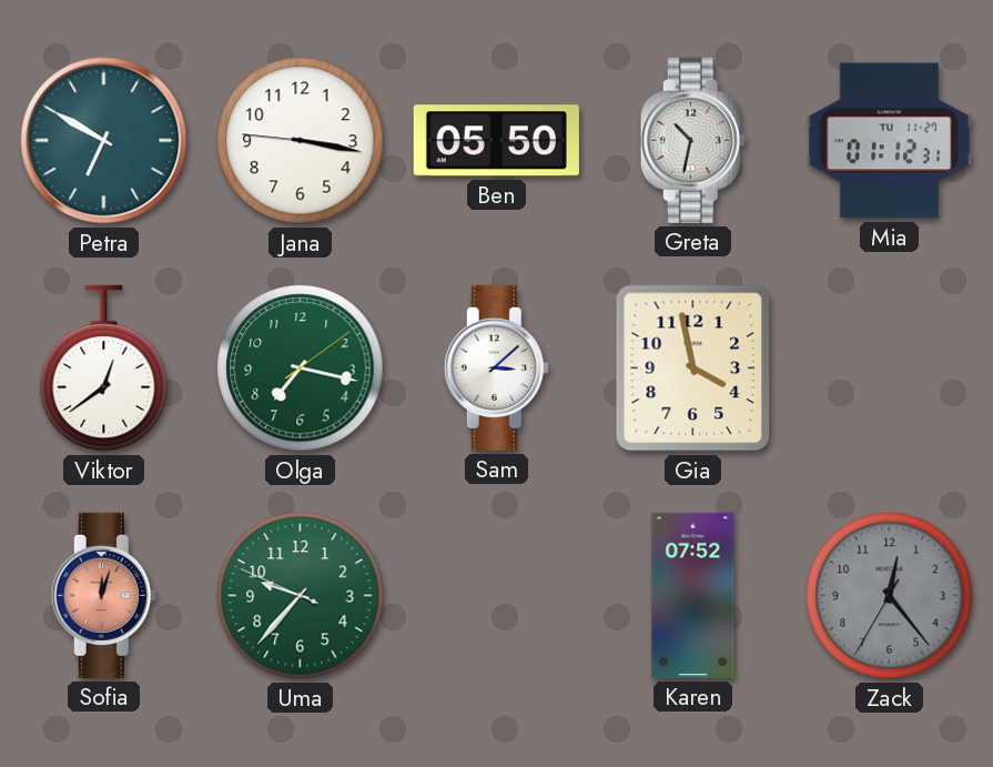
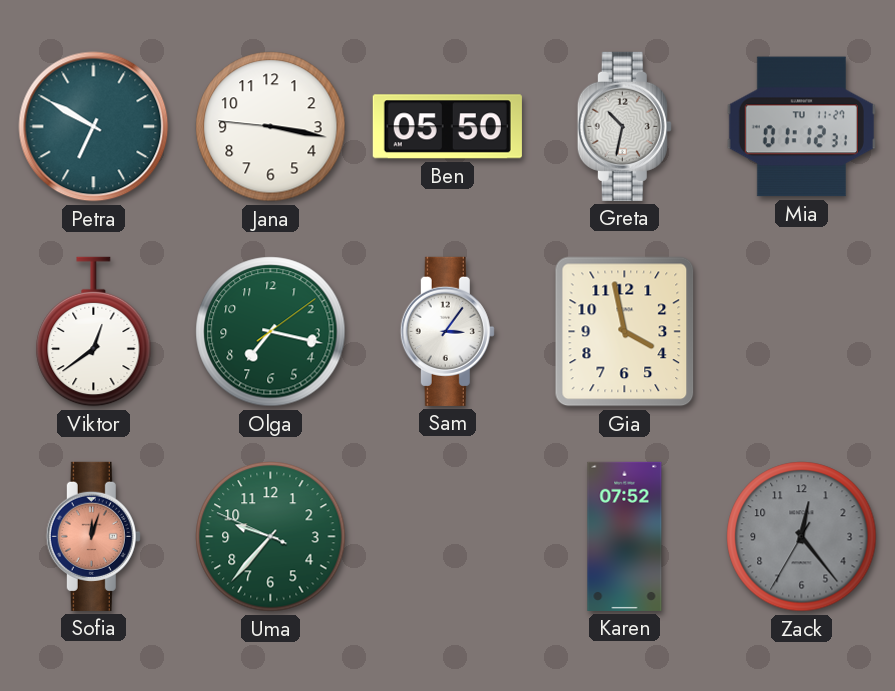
Sam: 3:08 -> 3:06 (447, 331)
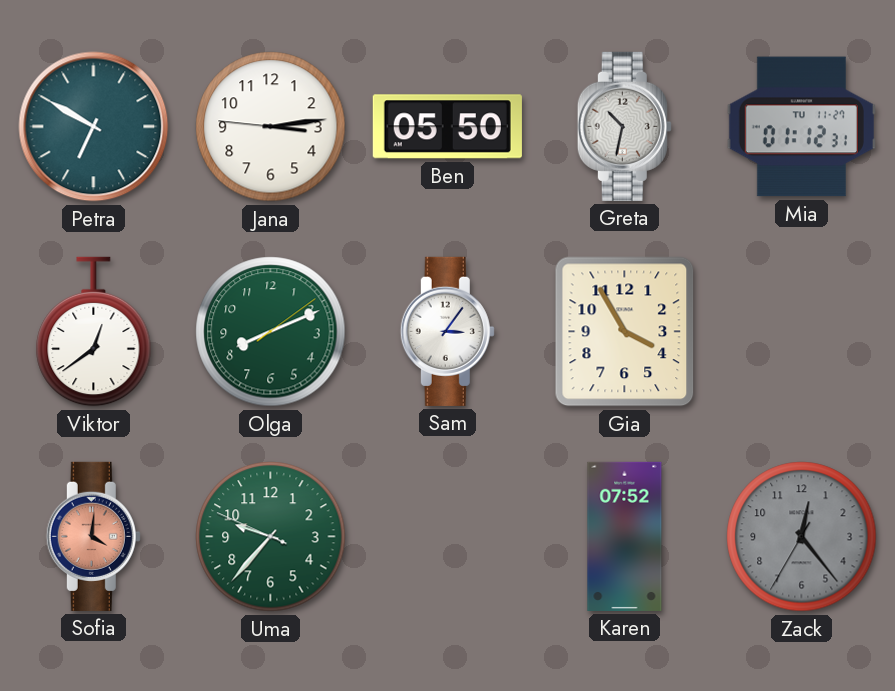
Jana: 3:16 -> 3:13 (271, 127)
Olga: 7:17 -> 8:11 (271, 332)
Gia: 3:58 -> 3:55 (625, 332)
Sofia: 12:03 -> 4:01 (93, 536)
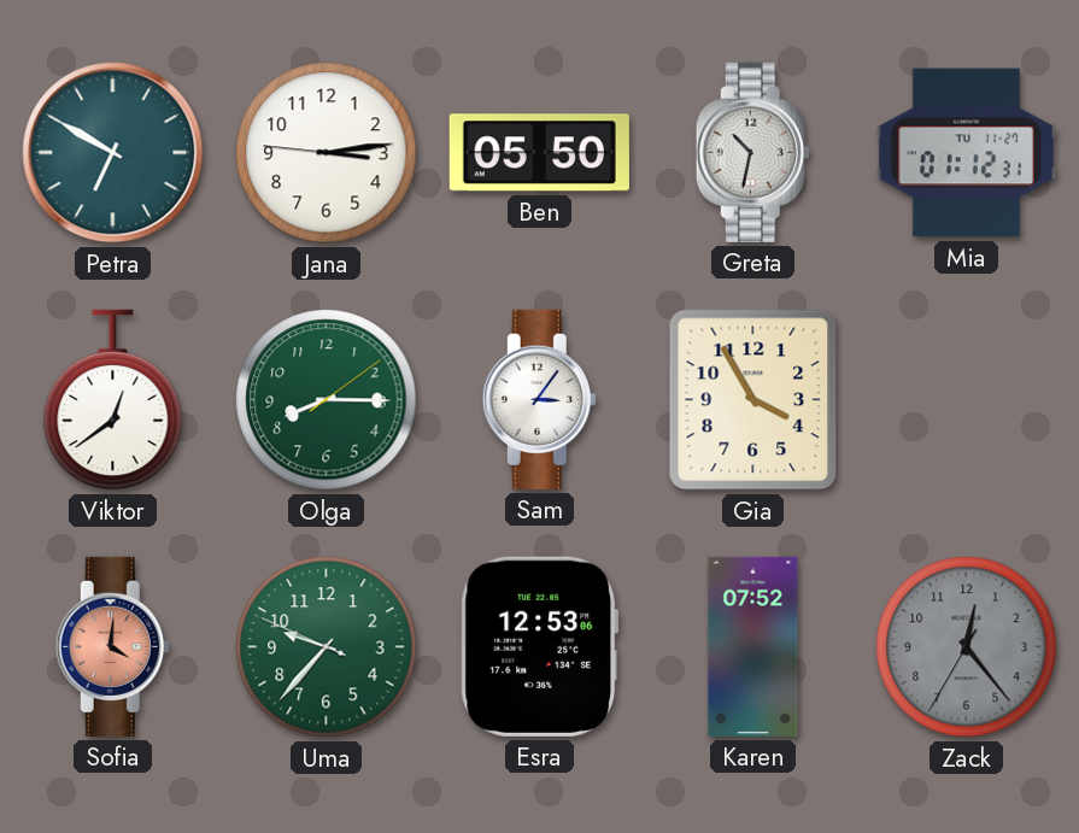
Olga: 8:11 -> 8:15 (327, 400)
Esra: none -> 12:53 (540, 646)
